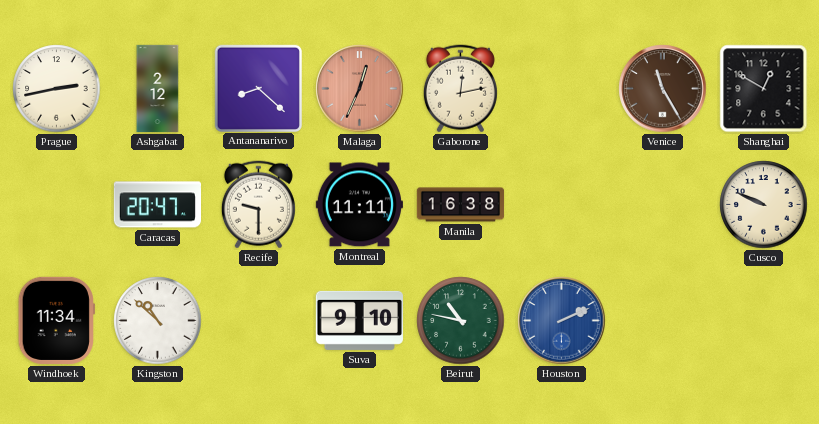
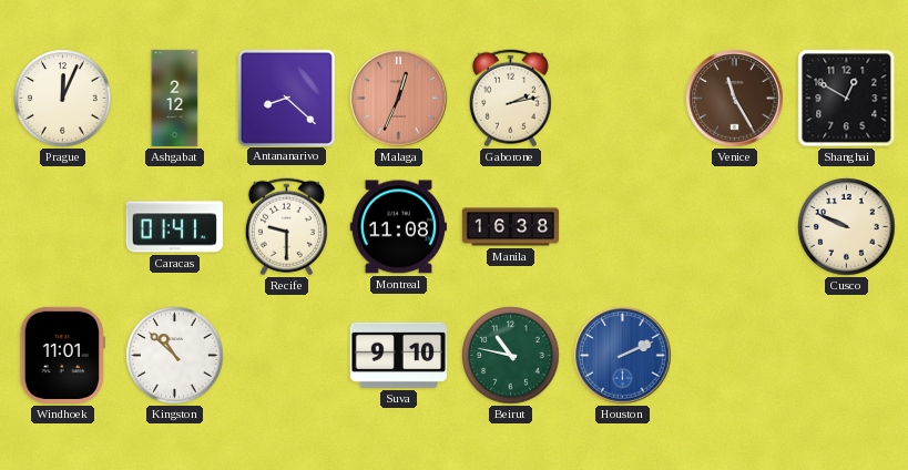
Prague: 2:43 -> 12:04 (63, 99)
Gaborone: 12:13 -> 2:13 (510, 99)
Caracas: 20:47 -> 01:41 (174, 227)
Montreal: 11:11 -> 11:08 (398, 227)
Windhoek: 11:34 -> 11:01 (62, 355)
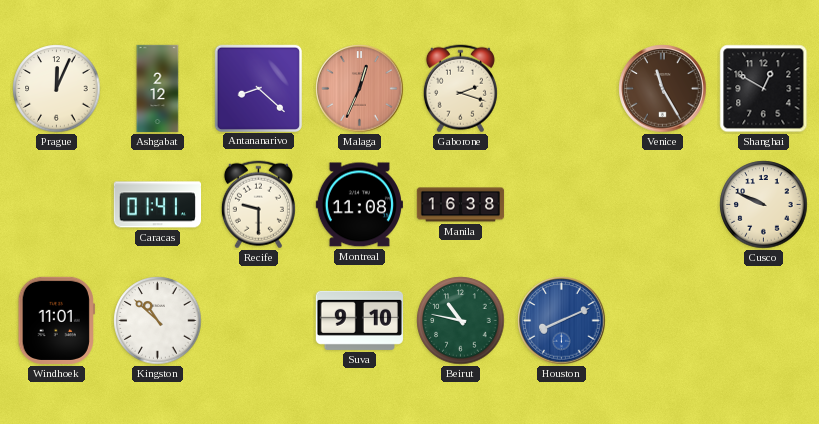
Gaborone: 2:13 -> 2:18 (460, 89)
Houston: 2:11 -> 8:11 (562, 321)
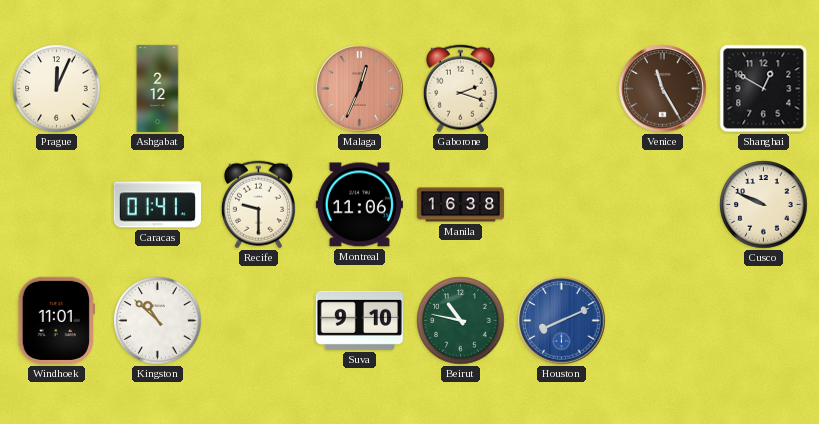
Antananarivo: 8:22 -> none (258, 88)
Montreal: 11:08 -> 11:06 (359, 205)
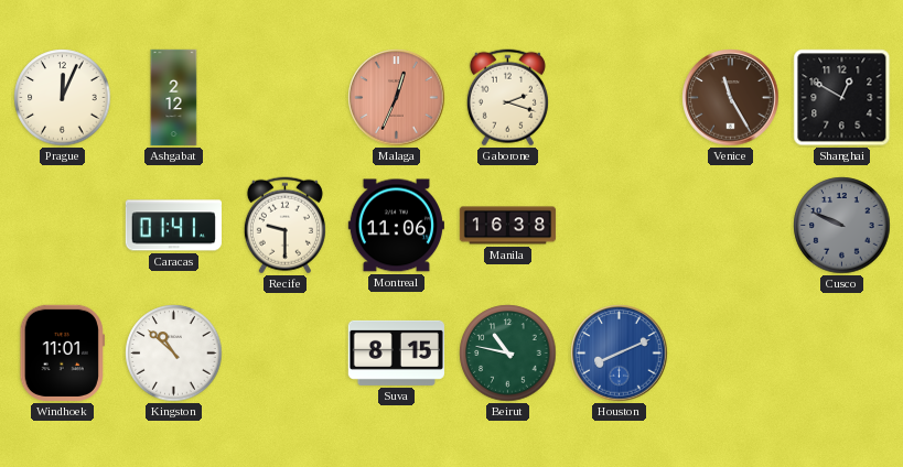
Cusco dial: cream -> grey (842, 226)
Suva: 9:10 -> 8:15 (396, 352)
